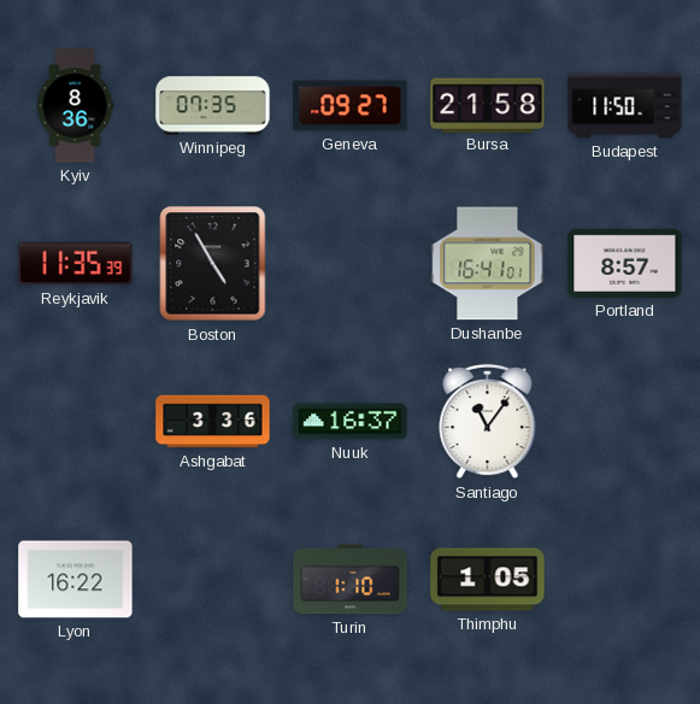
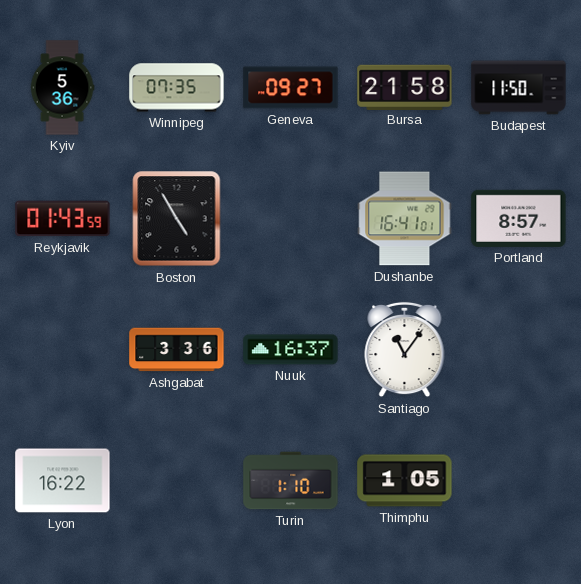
Kyiv: 8:36 -> 5:36 (62, 88)
Reykjavik: 11:35 -> 01:43 (63, 219)
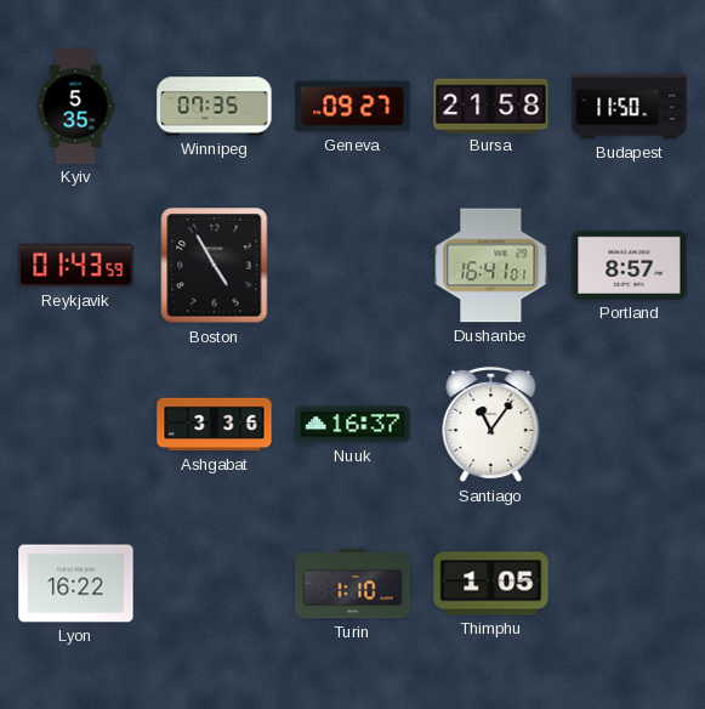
Kyiv: 5:36 -> 5:35 (75, 107)
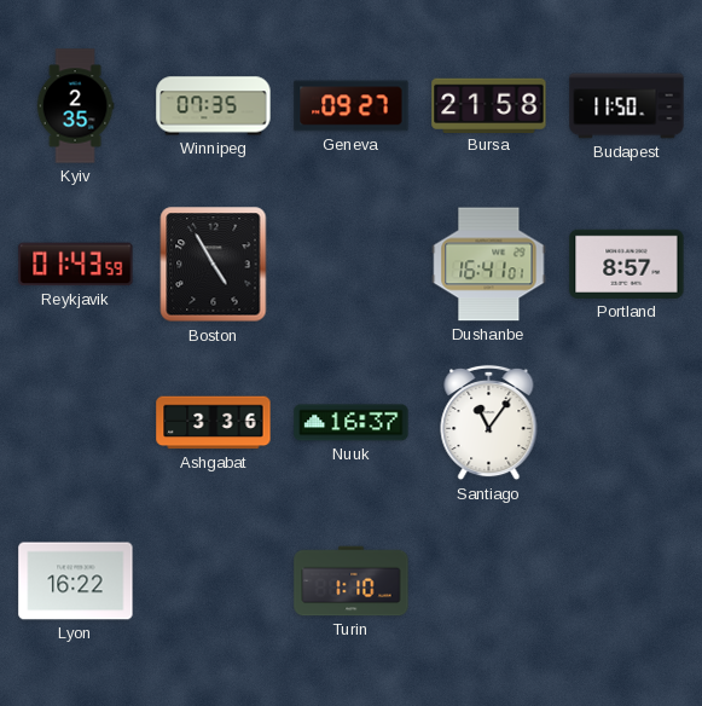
Kyiv: 5:35 -> 2:35 (75, 106)
Thimphu: 1:05 -> none (491, 584)
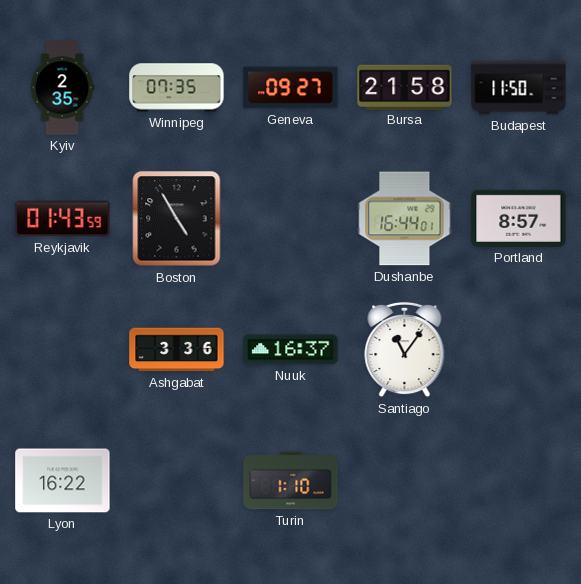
Dushanbe: 16:41 -> 16:44 (405, 219)
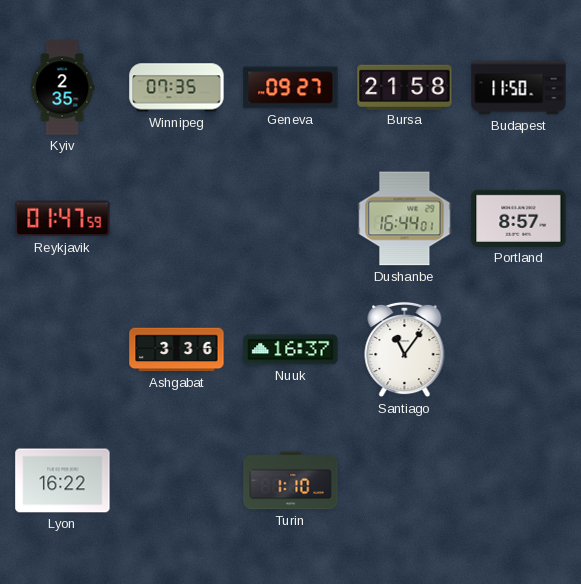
Reykjavik: 01:43 -> 01:47 (63, 219)
Boston: 4:55 -> none (177, 219)
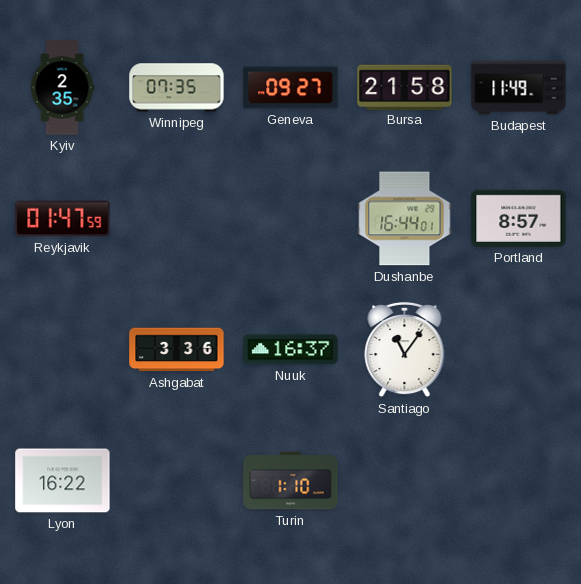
Budapest: 11:50 -> 11:49 (519, 88)
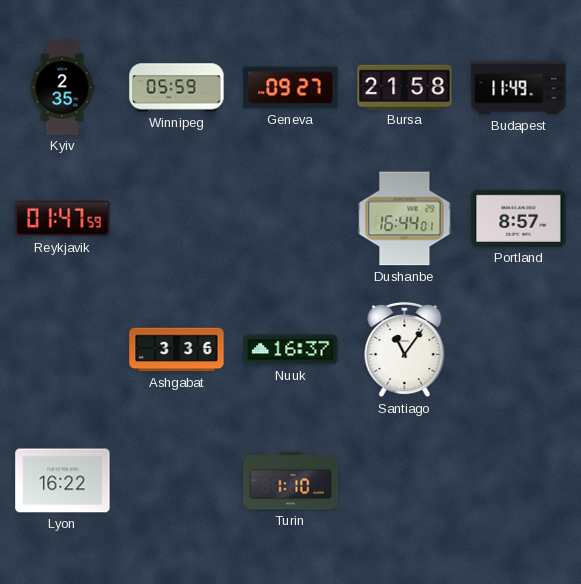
Winnipeg: 07:35 -> 05:59 (177, 88)
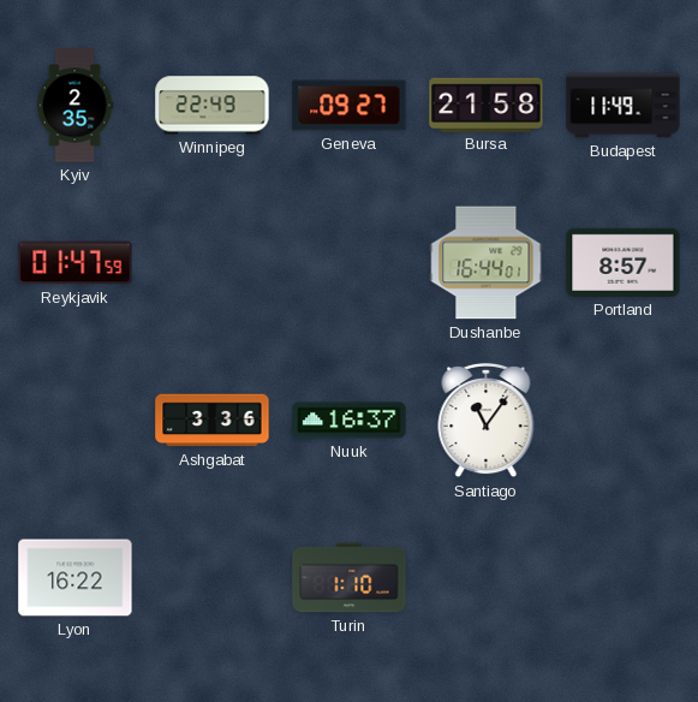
Winnipeg: 05:59 -> 22:49 (213, 106)
